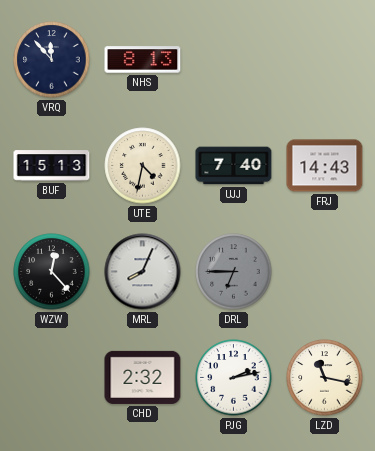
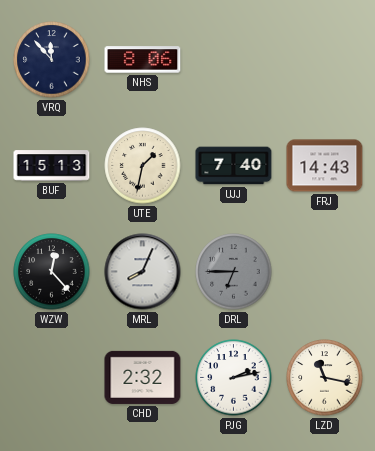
NHS: 8:13 -> 8:06 (143, 60)
UTE: 4:32 -> 1:32 (143, 166)
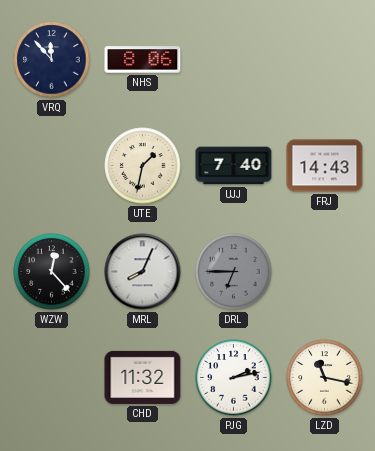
BUF: 15:13 -> none (52, 166)
CHD: 2:32 -> 11:32 (143, 377)
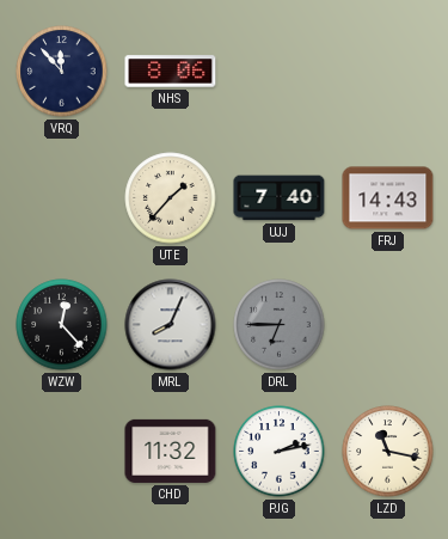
UTE: 1:32 -> 1:37 (171, 198)
